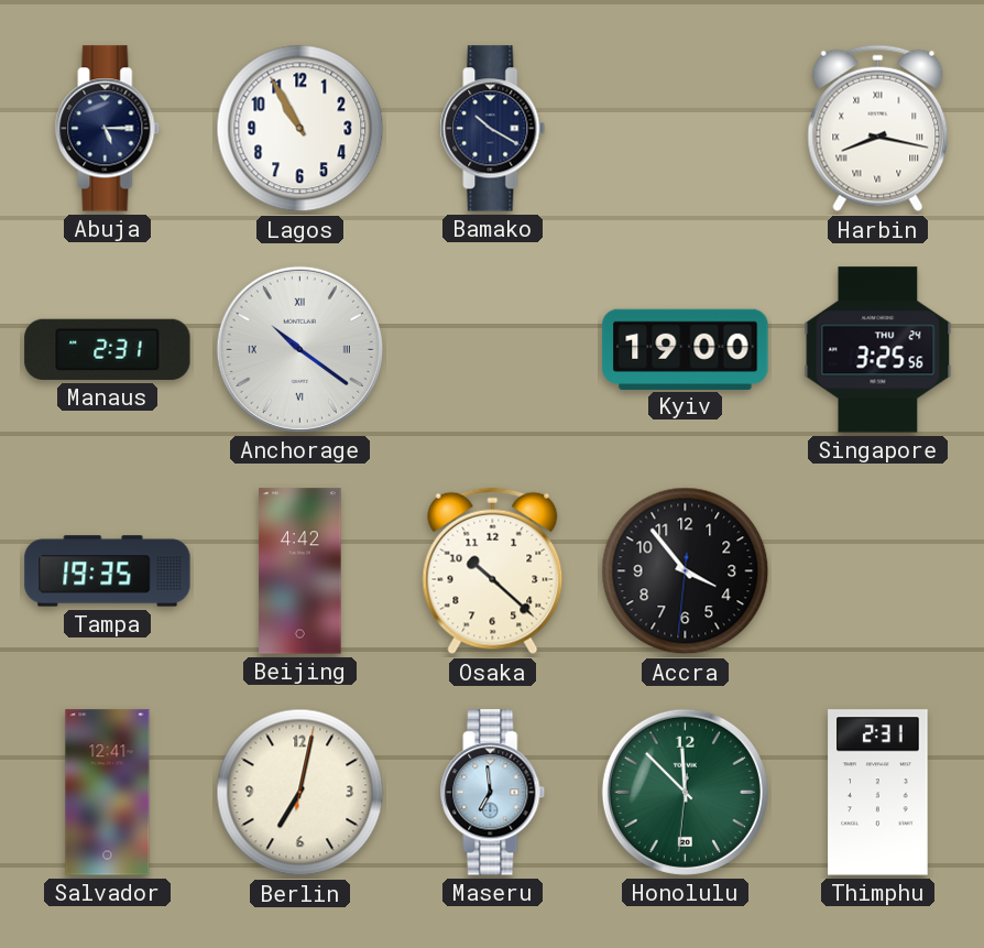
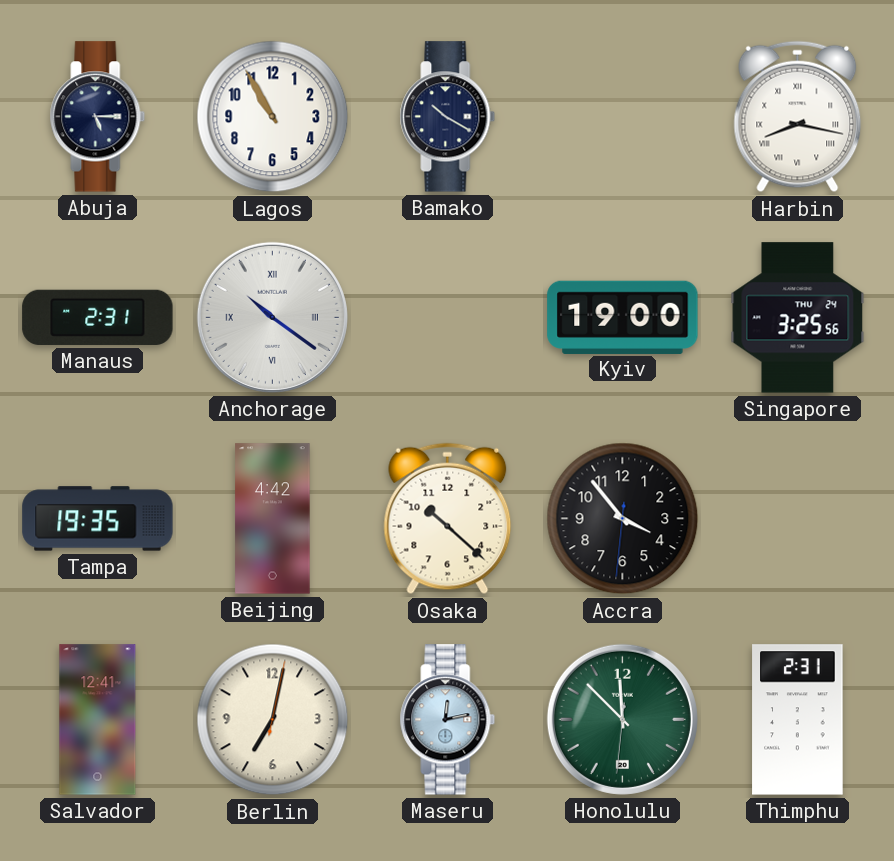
Maseru: 6:59 -> 12:13 (448, 720)
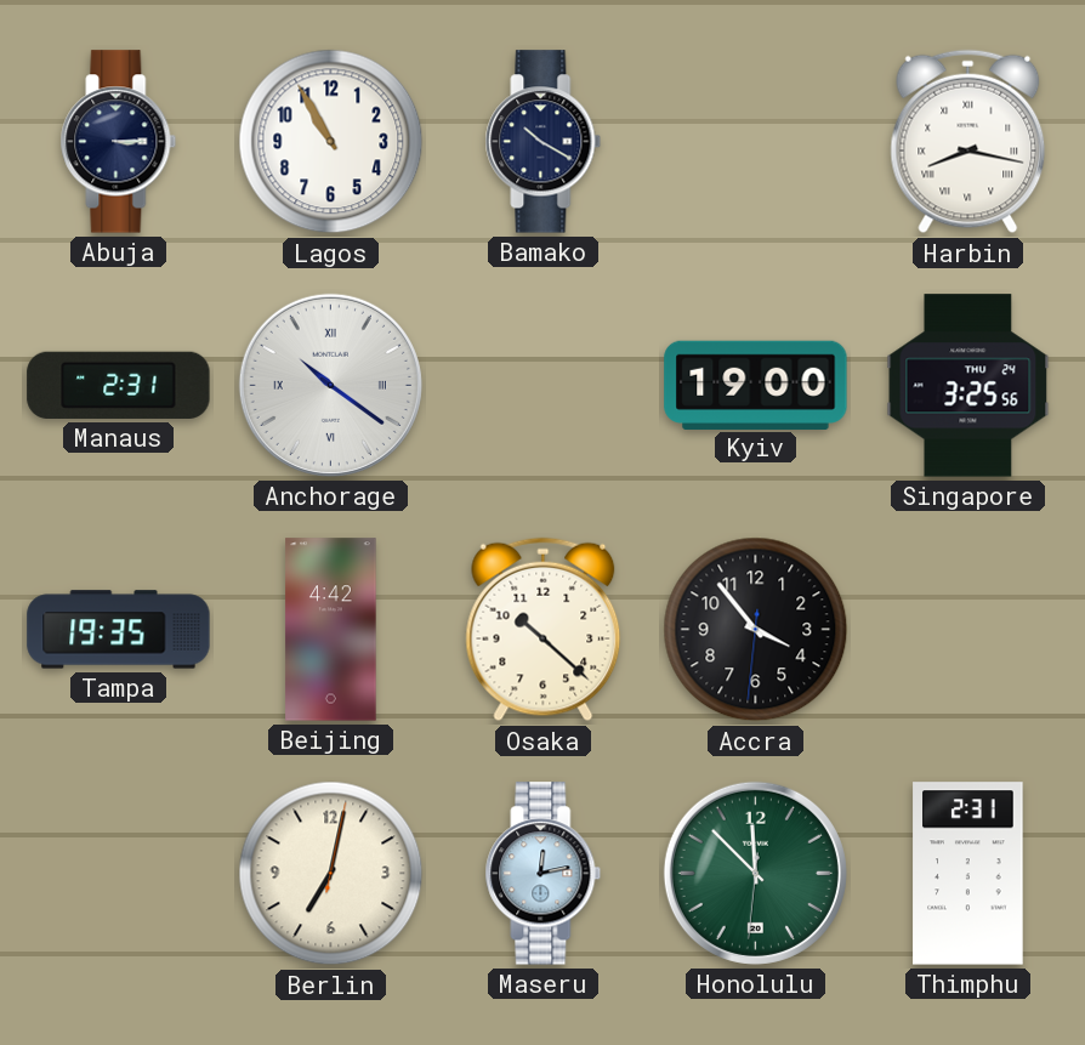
Abuja: 5:15 -> 3:15 (119, 142)
Salvador: 12:41 -> none (98, 720)
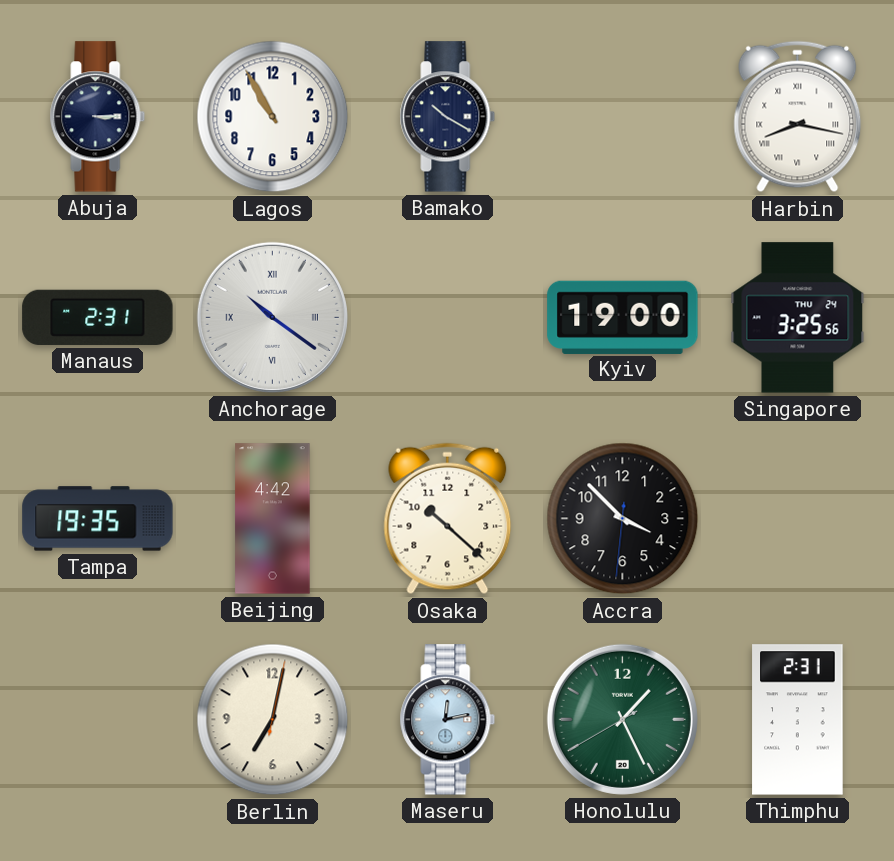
Accra: 3:53 -> 3:52 (623, 519)
Honolulu: 11:52 -> 1:25 (622, 719)
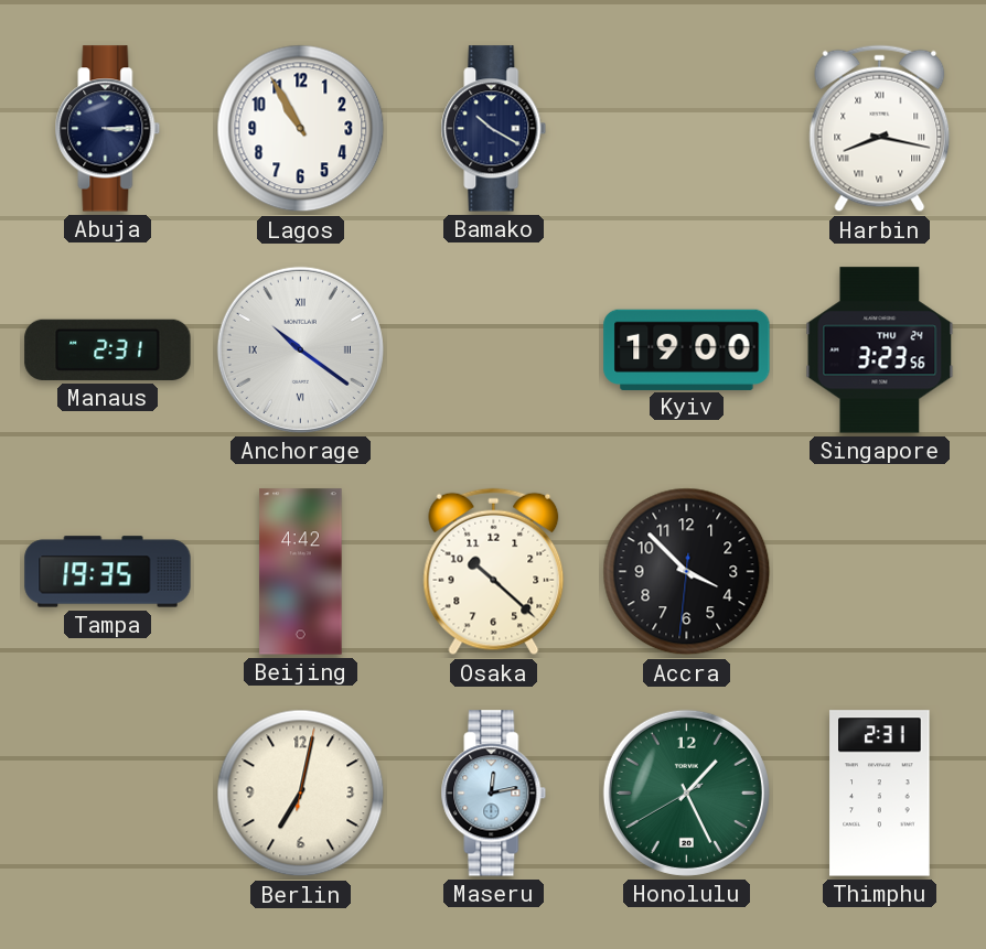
Singapore: 3:25 -> 3:23 (880, 351)
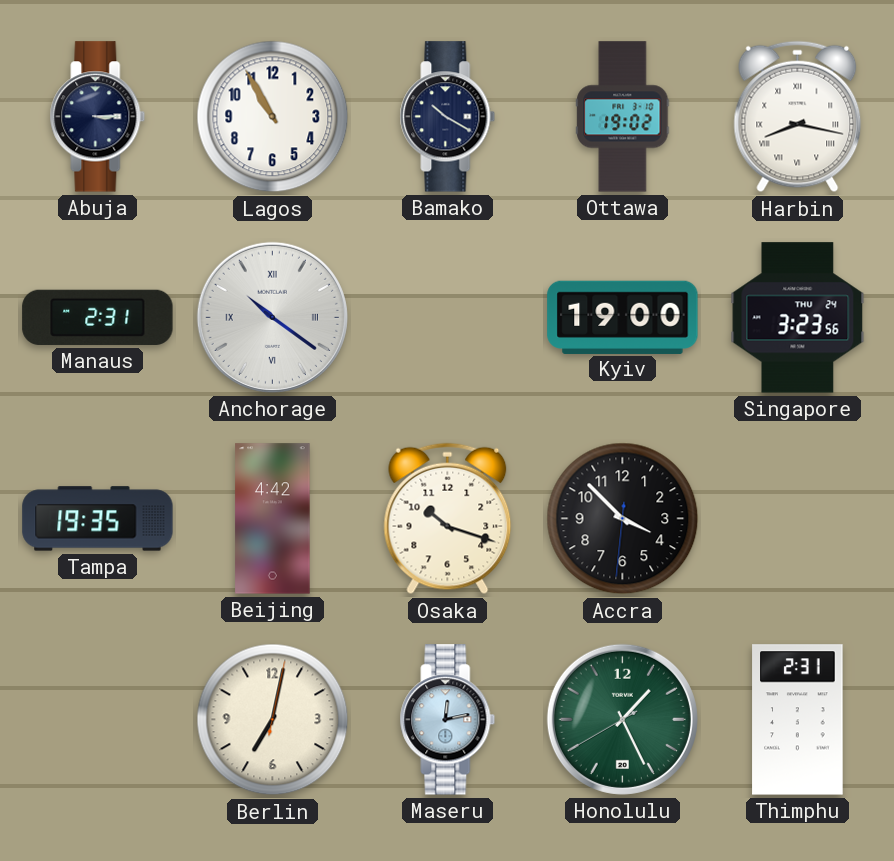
Ottawa: none -> 19:02 (623, 117)
Osaka: 10:22 -> 10:18 (448, 519)
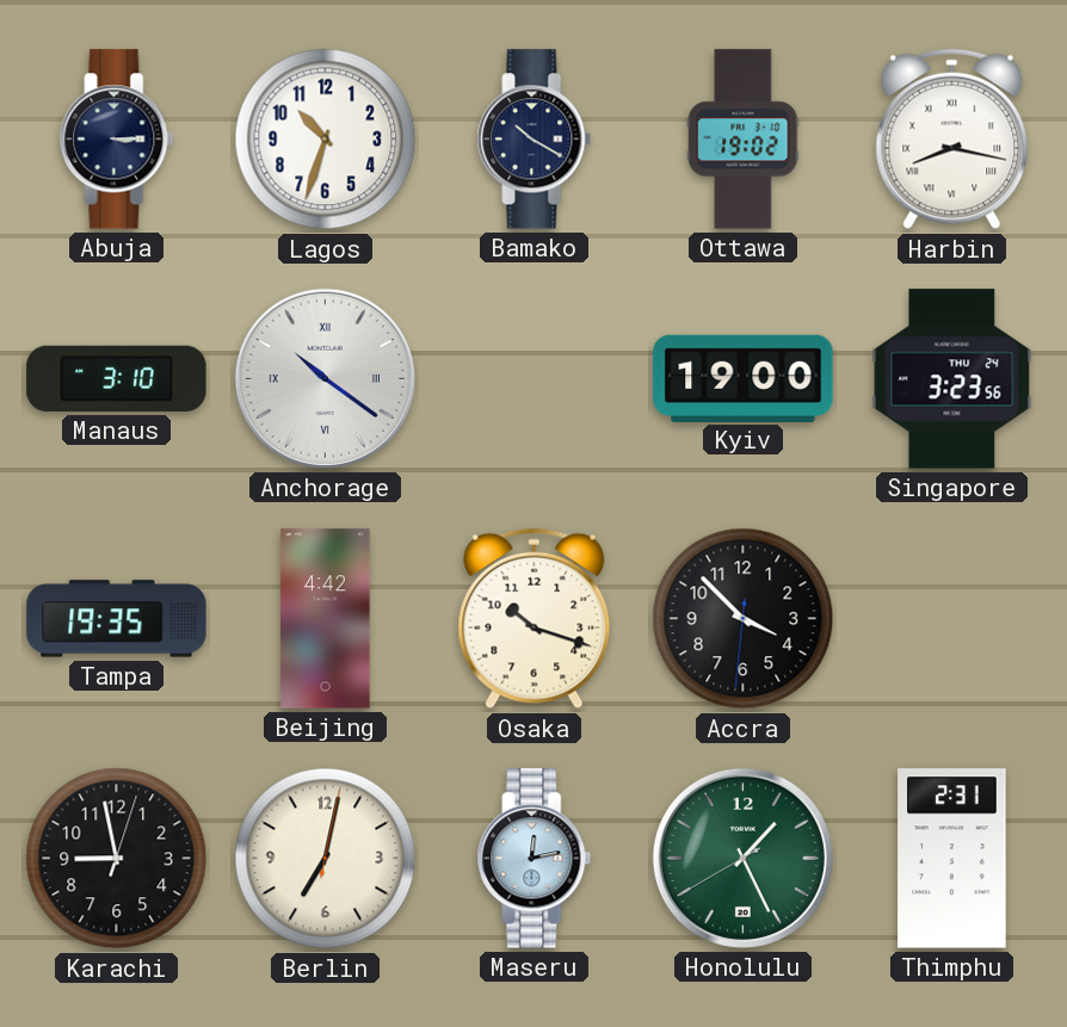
Lagos: 10:55 -> 10:33 (326, 140)
Manaus: 2:31 -> 3:10 (117, 378)
Karachi: none -> 8:58 (117, 859)
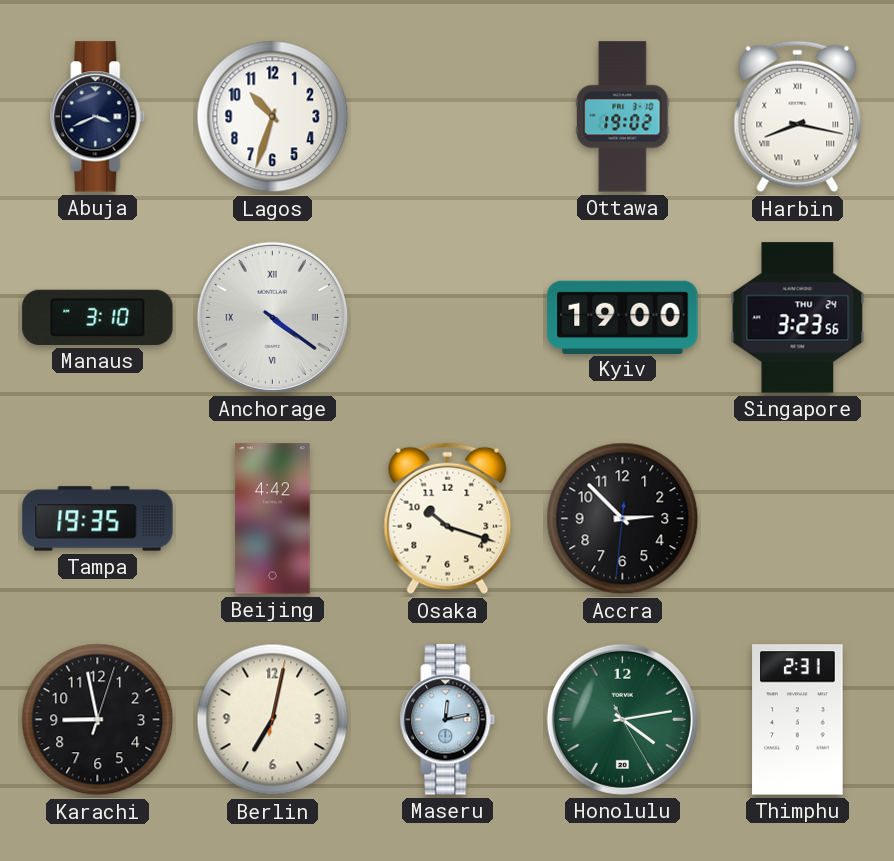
Abuja: 3:15 -> 3:41 (98, 117)
Bamako: 10:20 -> none (535, 140)
Anchorage: 10:21 -> 4:21 (272, 317)
Accra: 3:52 -> 2:52 (623, 519)
Honolulu: 1:25 -> 4:13 (622, 719)
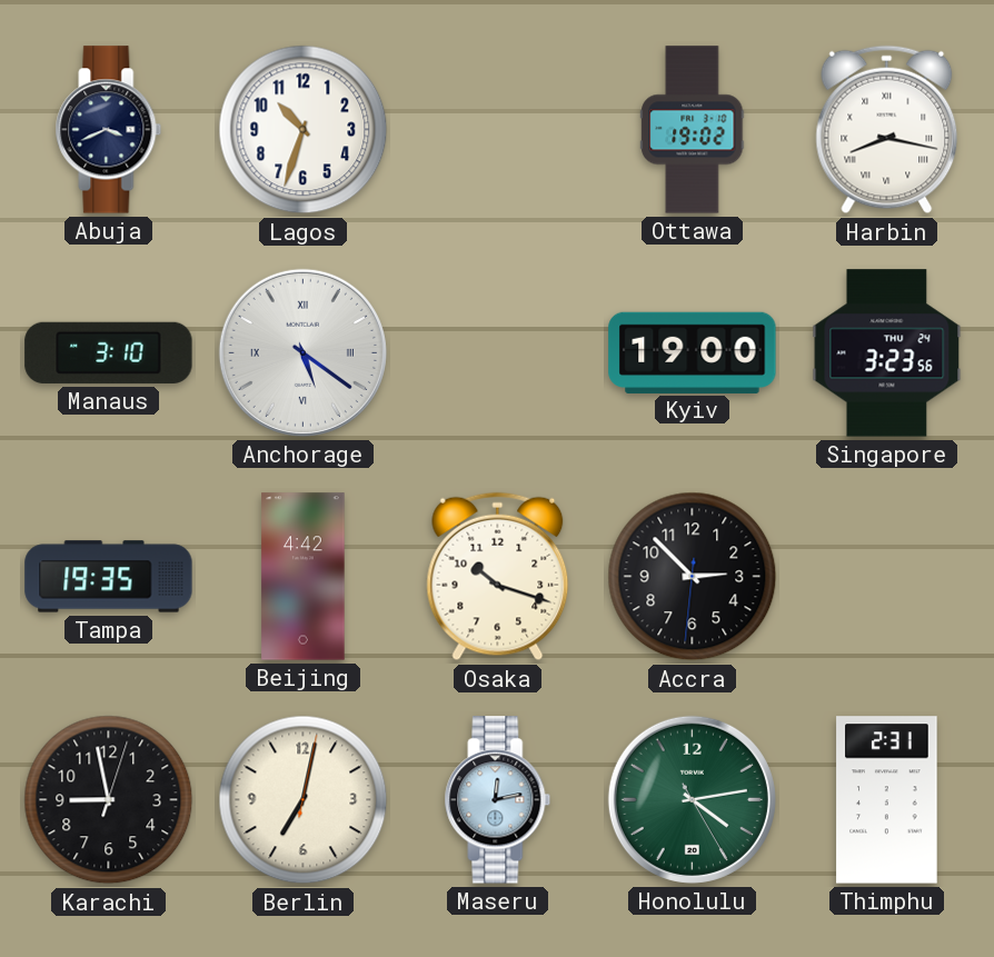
Anchorage: 4:21 -> 5:21 (302, 352)
